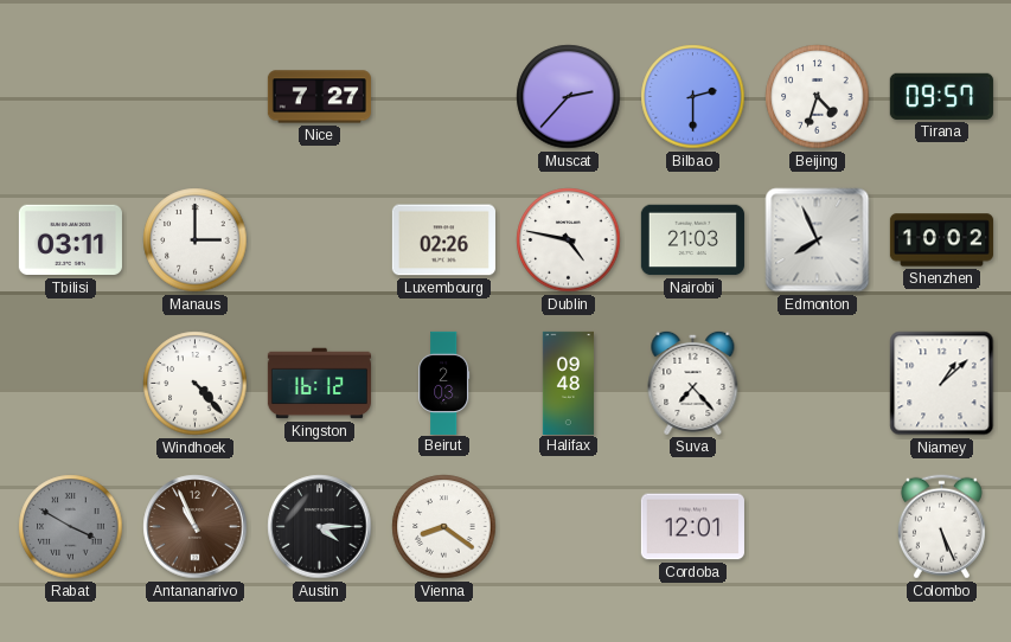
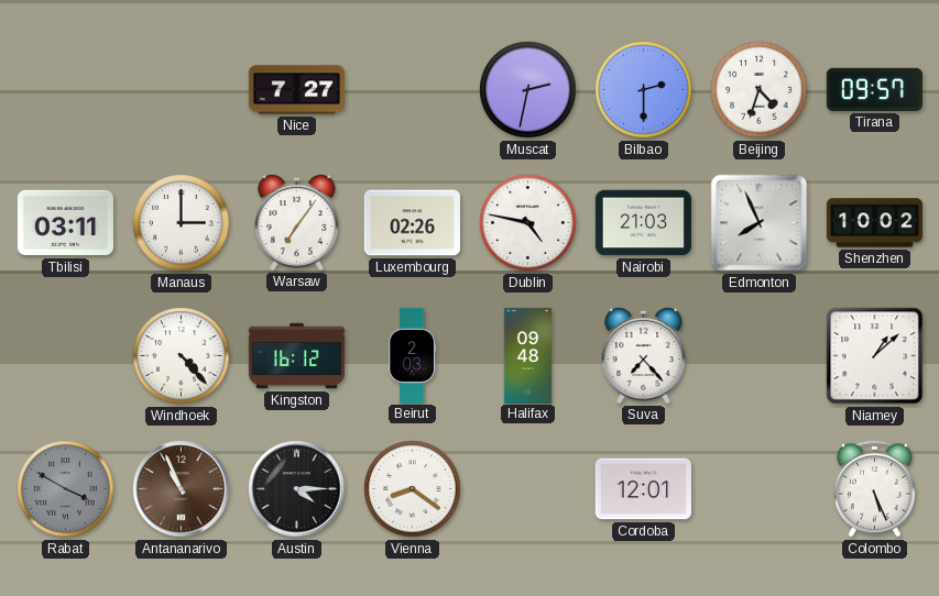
Muscat: 2:37 -> 2:32 (528, 90)
Warsaw: none -> 7:06 (297, 222)
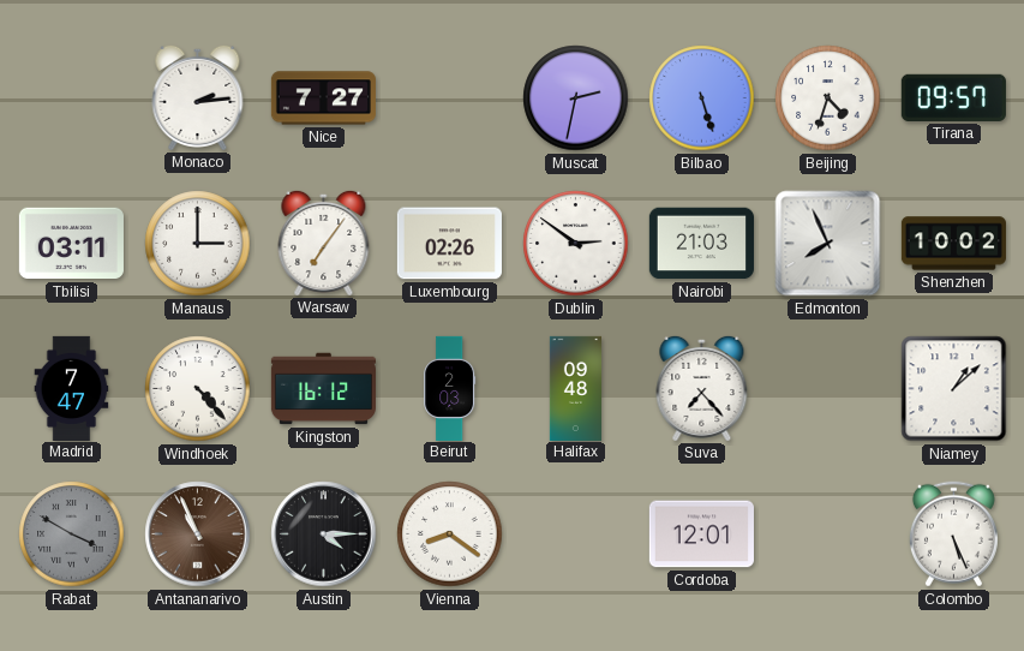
Monaco: none -> 2:14 (198, 97)
Bilbao: 2:30 -> 5:27 (702, 98)
Dublin: 4:47 -> 2:51 (576, 244)
Madrid: none -> 7:47 (72, 388)
